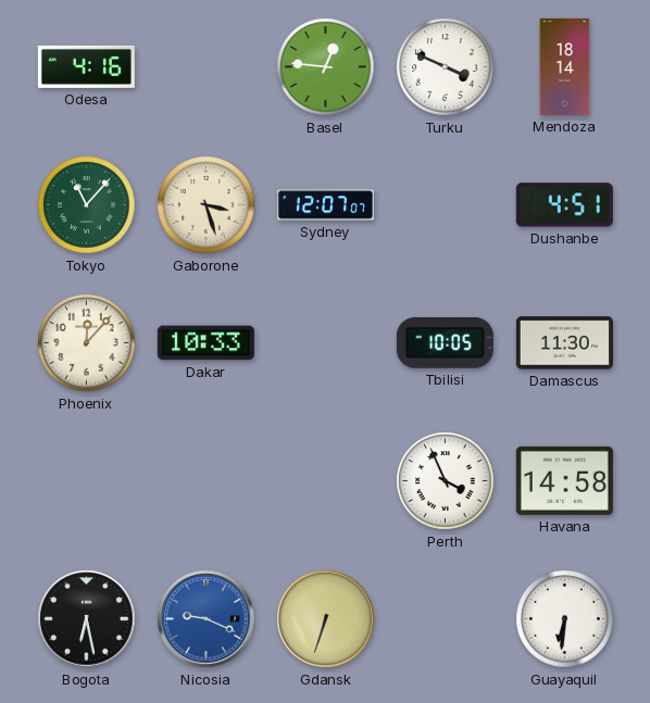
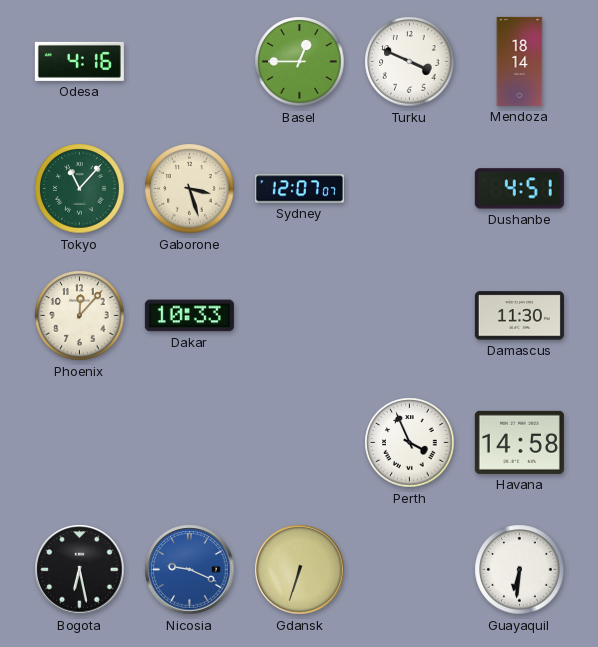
Basel: 12:46 -> 12:45 (300, 62)
Tbilisi: 10:05 -> none (445, 342)
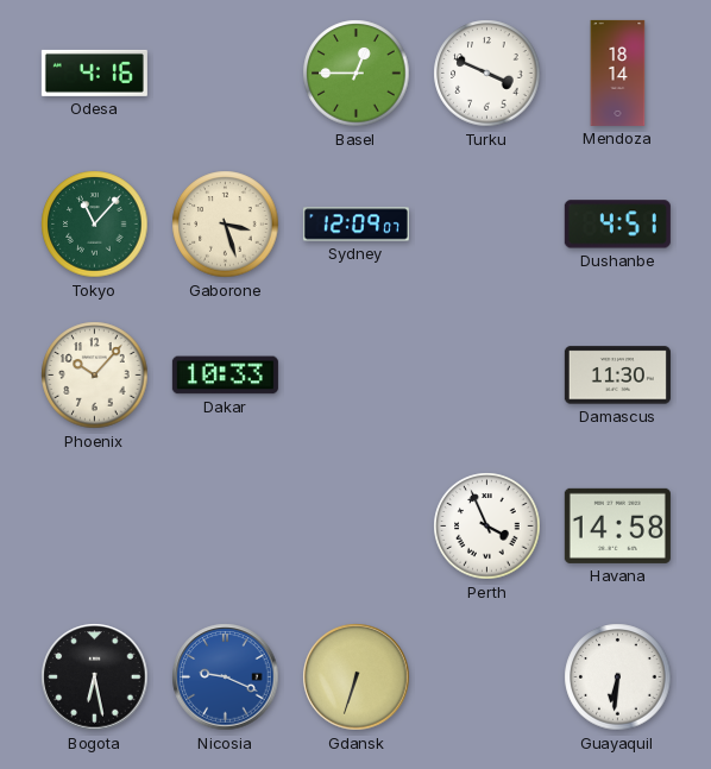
Sydney: 12:07 -> 12:09 (355, 225)
Phoenix: 12:07 -> 10:07 (95, 376)
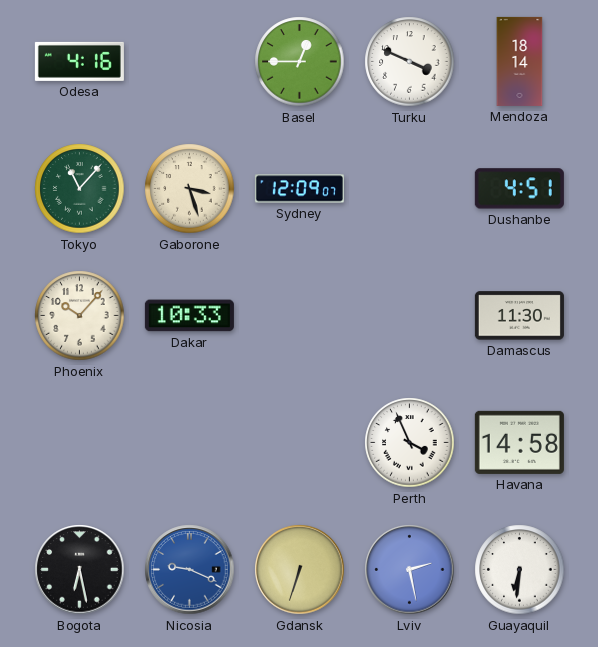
Lviv: none -> 2:28 (410, 570)
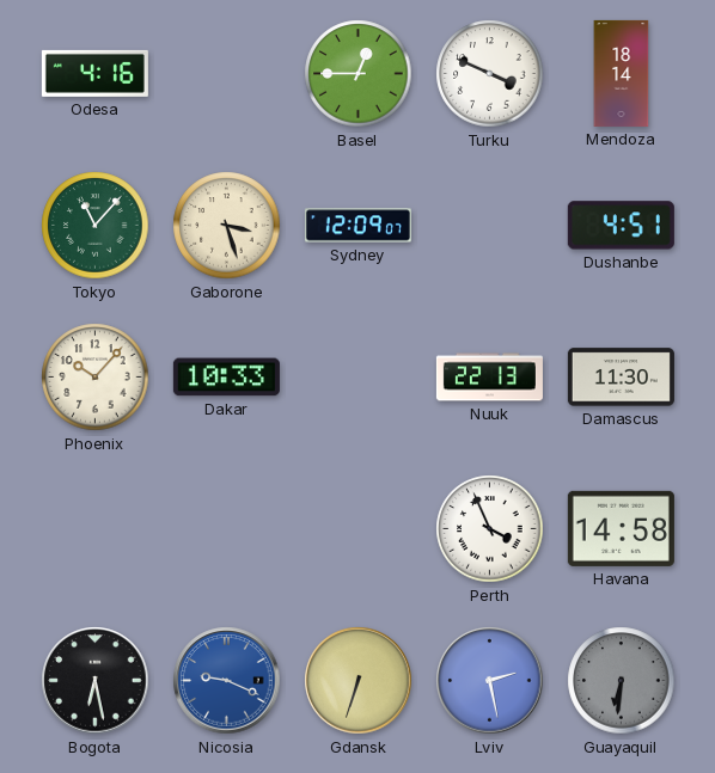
Nuuk: none -> 22:13 (489, 378)
Guayaquil dial: white -> grey (622, 681)
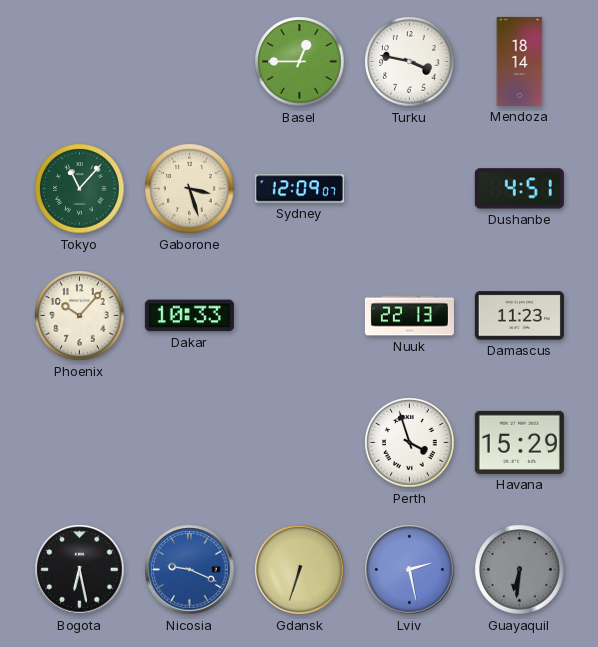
Odesa: 4:16 -> none (94, 73)
Turku: 3:49 -> 3:47 (410, 62)
Damascus: 11:30 -> 11:23 (519, 316)
Perth: 3:56 -> 3:57 (410, 443)
Havana: 14:58 -> 15:29 (519, 442)
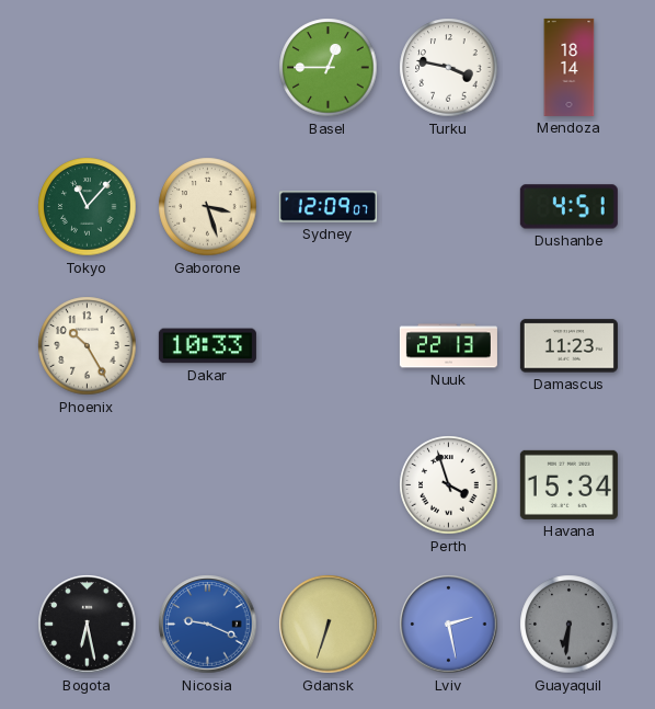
Phoenix: 10:07 -> 10:25 (88, 346)
Havana: 15:29 -> 15:34 (568, 484)
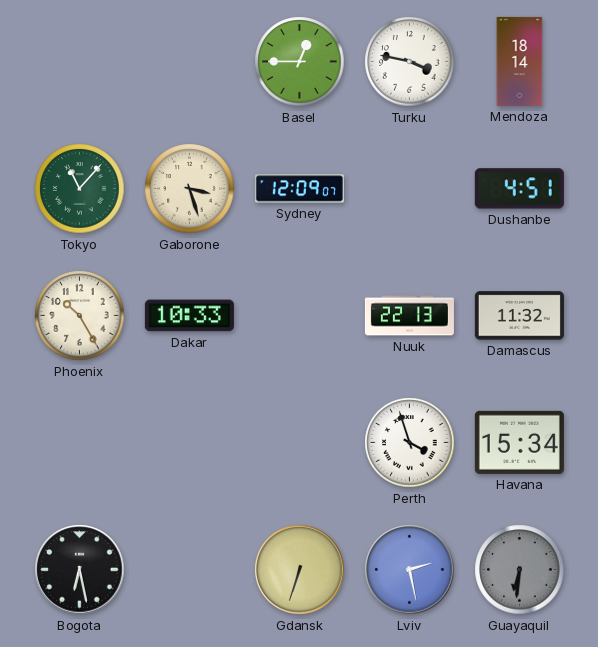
Damascus: 11:23 -> 11:32 (519, 316)
Nicosia: 9:19 -> none (208, 625)
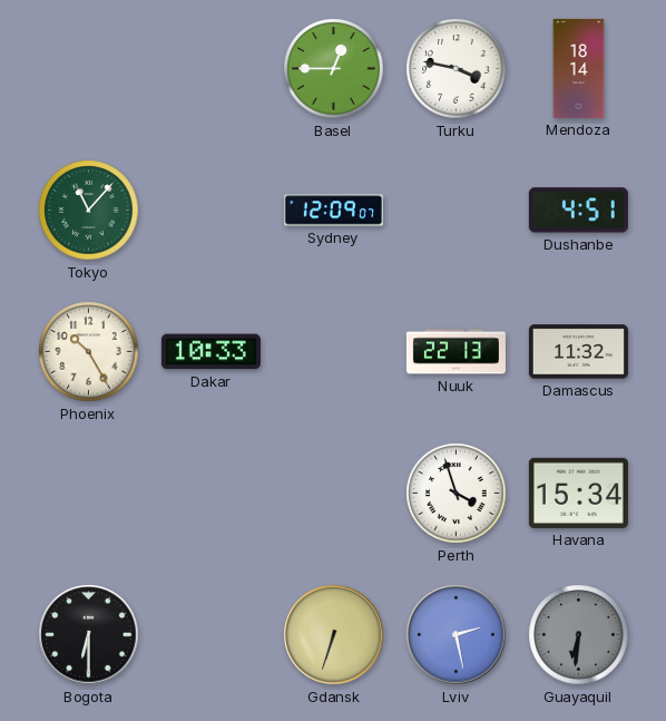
Gaborone: 3:27 -> none (190, 189)
Bogota: 6:28 -> 6:30 (89, 635)
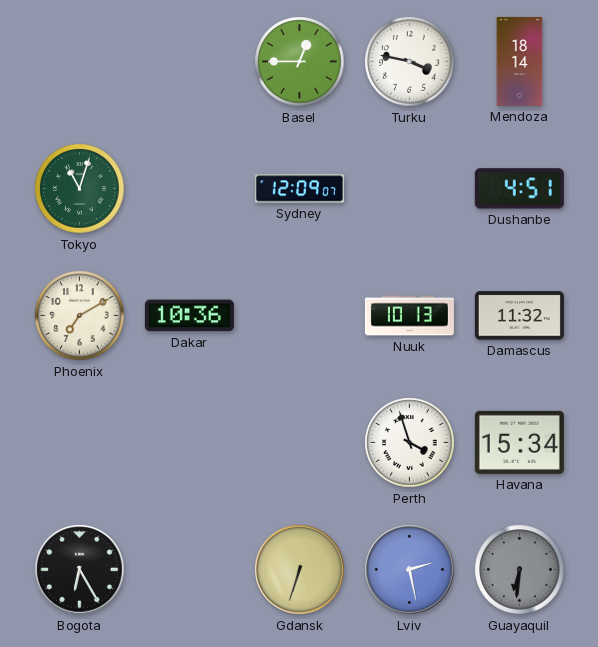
Tokyo: 11:07 -> 11:03 (80, 189)
Phoenix: 10:25 -> 7:10 (80, 316)
Dakar: 10:33 -> 10:36 (189, 316)
Nuuk: 22:13 -> 10:13 (409, 316)
Bogota: 6:30 -> 6:25 (80, 570)
